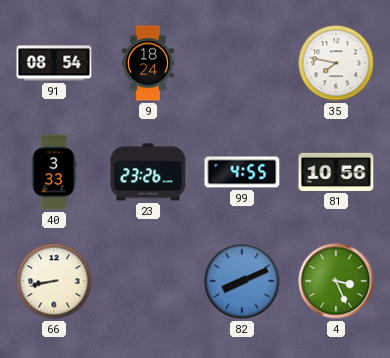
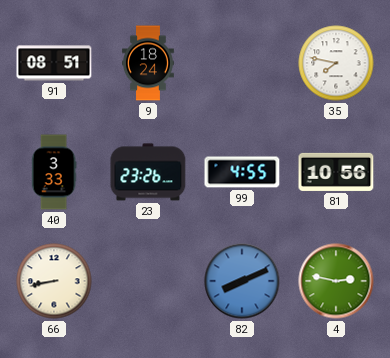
91: 08:54 -> 08:51 (54, 63)
4: 3:26 -> 2:47 (336, 281)
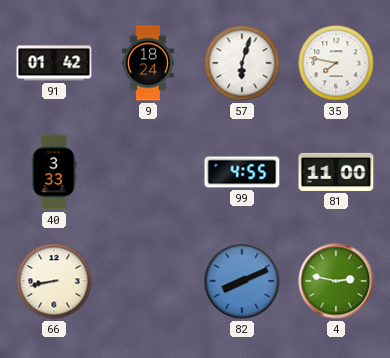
91: 08:51 -> 01:42 (54, 63)
57: none -> 6:03 (242, 63)
23: 23:26 -> none (148, 172)
81: 10:56 -> 11:00 (336, 172)
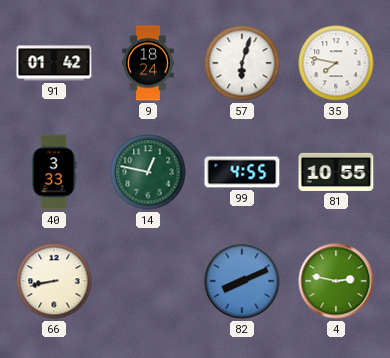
14: none -> 12:47 (148, 172)
81: 11:00 -> 10:55 (336, 172)
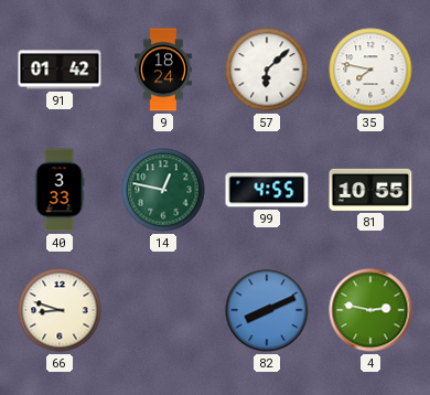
57: 6:03 -> 6:08 (267, 70)
66: 8:43 -> 8:48 (60, 310)
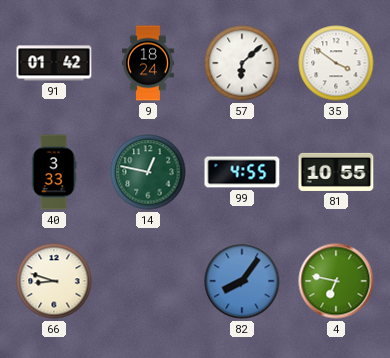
35: 7:47 -> 3:51 (336, 63)
82: 8:11 -> 8:06 (242, 281)
4: 2:47 -> 6:47 (336, 281)
